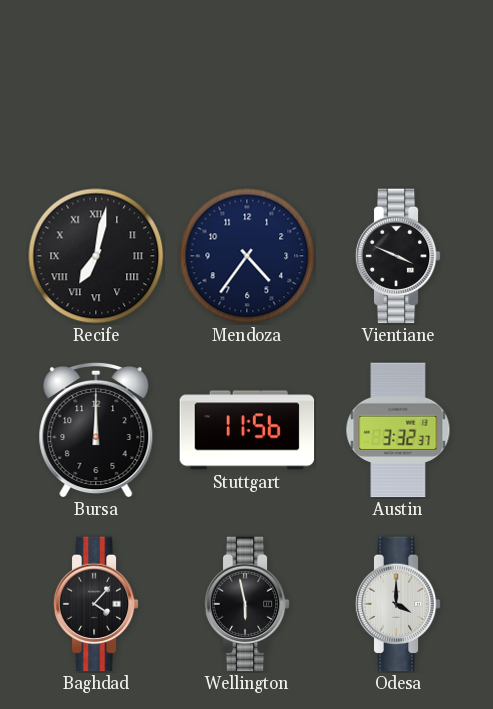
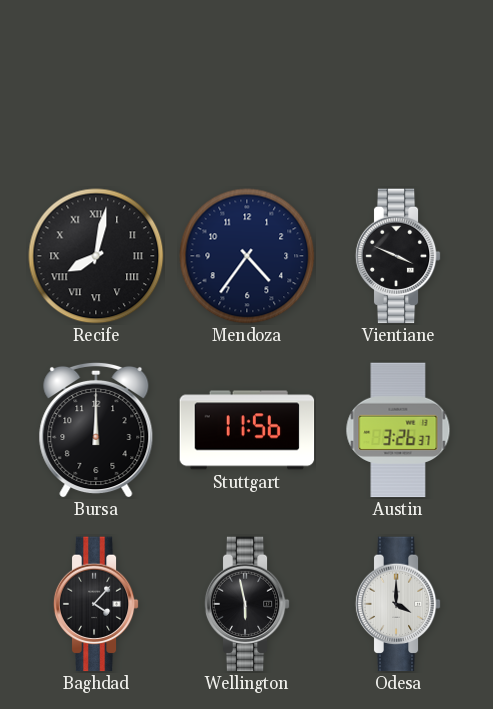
Recife: 7:02 -> 8:02 (96, 256)
Austin: 3:32 -> 3:26 (398, 430)
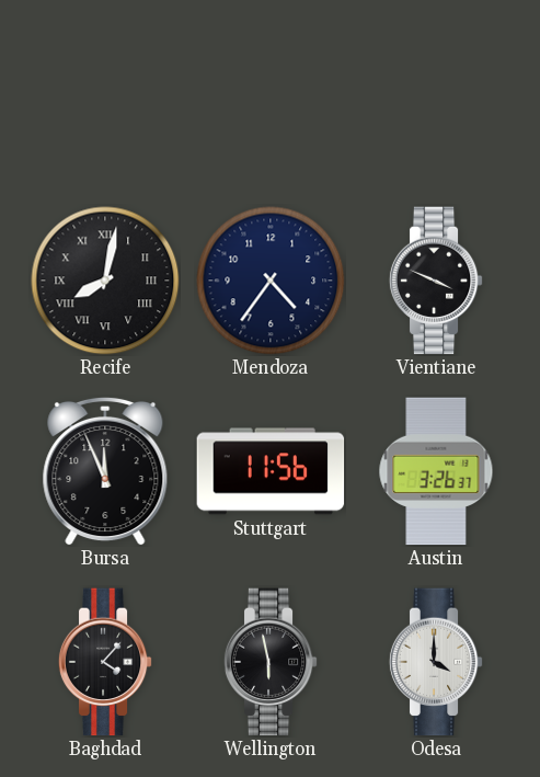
Bursa: 12:00 -> 11:56 (105, 471)
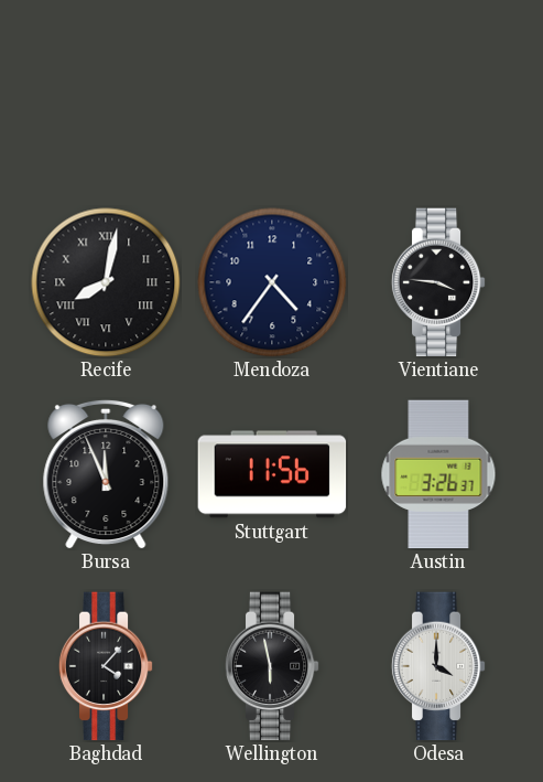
Vientiane: 3:49 -> 3:46 (438, 282)
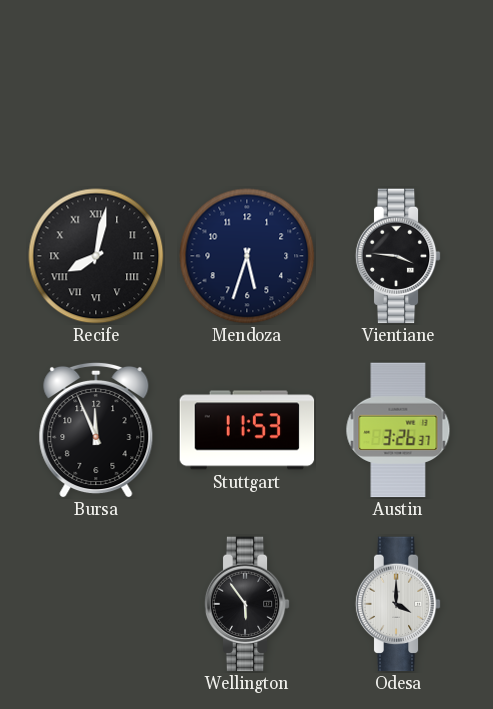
Mendoza: 4:36 -> 5:33 (247, 256)
Stuttgart: 11:56 -> 11:53 (247, 430)
Baghdad: 4:07 -> none (106, 666)
Wellington: 5:58 -> 5:54 (247, 604)
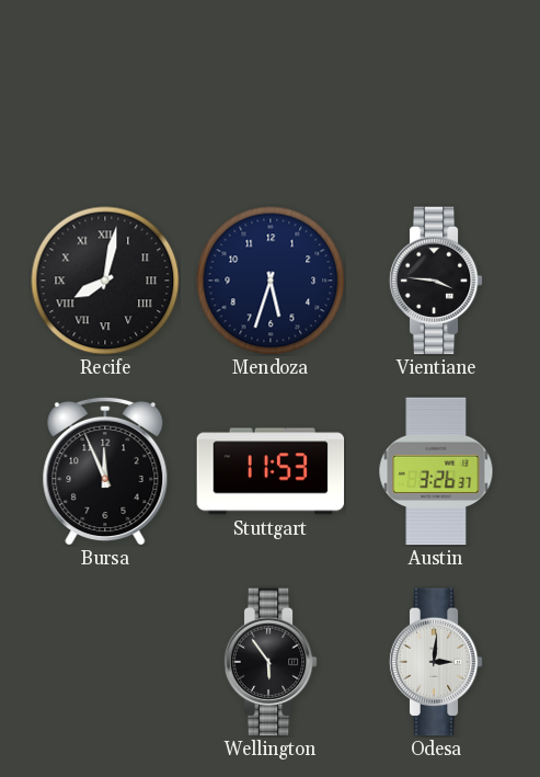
Odesa: 4:00 -> 3:01 (436, 662)
